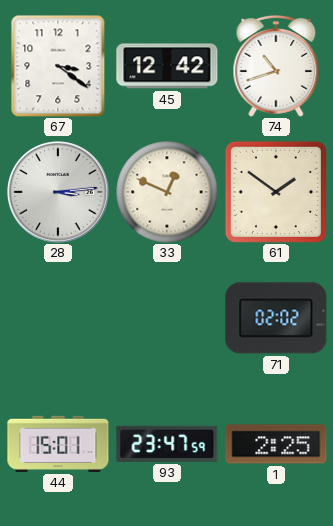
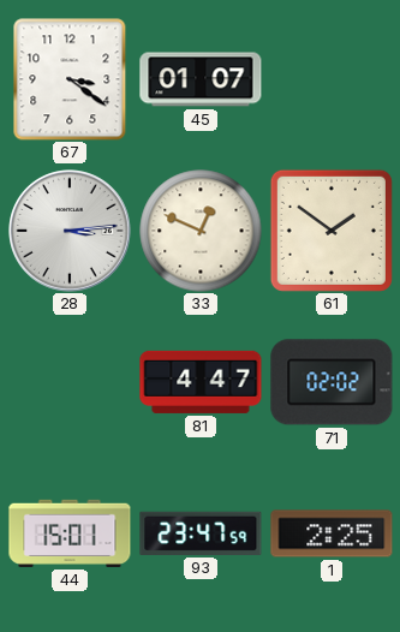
45: 12:42 -> 01:07 (201, 79)
74: 10:42 -> none (276, 66)
81: none -> 4:47 (201, 382)
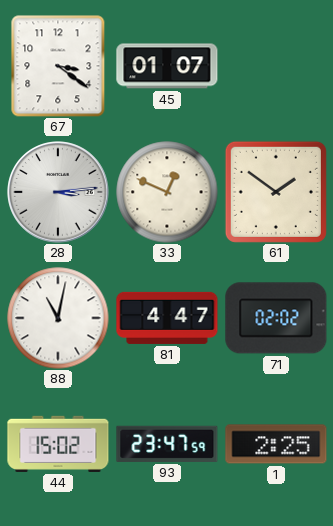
88: none -> 11:02 (58, 318)
44: 15:01 -> 15:02 (58, 444)
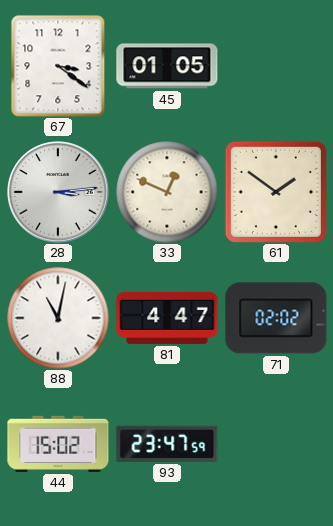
45: 01:07 -> 01:05 (167, 66)
1: 2:25 -> none (276, 444)
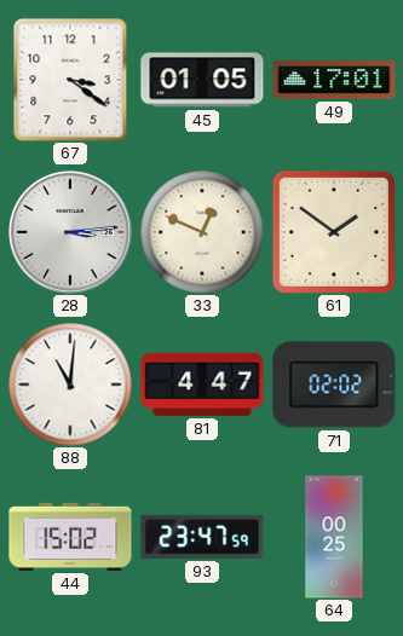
49: none -> 17:01 (334, 80)
88: 11:02 -> 11:01 (70, 385)
64: none -> 00:25 (334, 537)
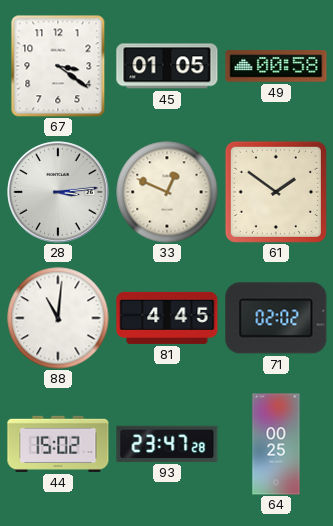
49: 17:01 -> 00:58 (276, 66)
81: 4:47 -> 4:45 (167, 318)
93: 23:47:59 -> 23:47:28 (167, 444)
